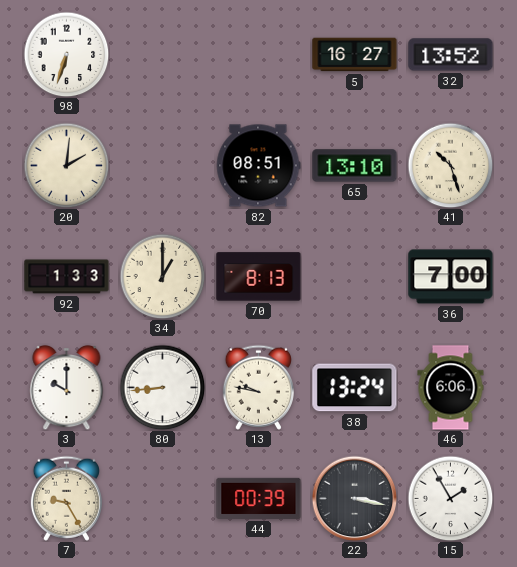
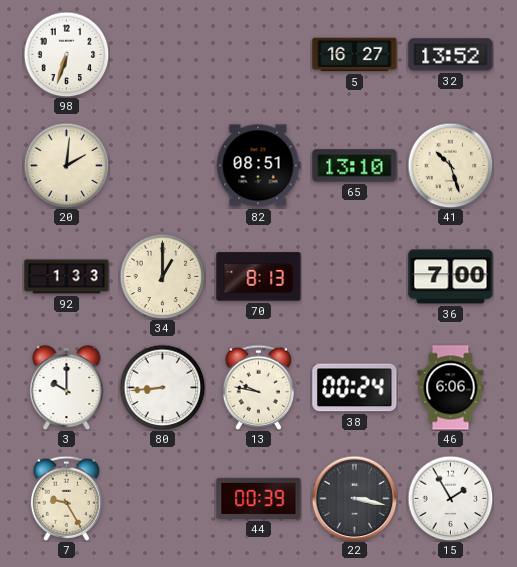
38: 13:24 -> 00:24 (355, 388)
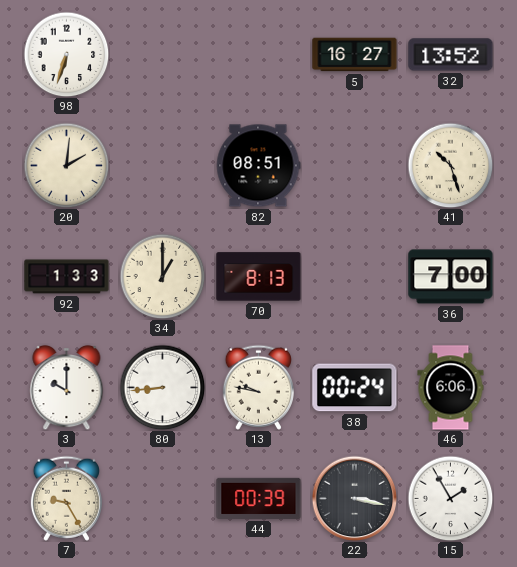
65: 13:10 -> none (355, 166)
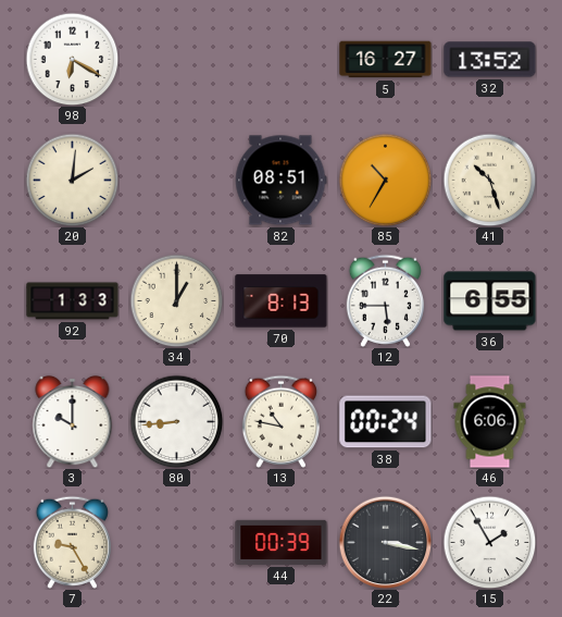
98: 6:33 -> 6:20 (72, 59)
85: none -> 10:35 (385, 180)
12: none -> 5:45 (385, 300)
36: 7:00 -> 6:55 (490, 301)
13: 9:47 -> 10:47 (280, 421)
